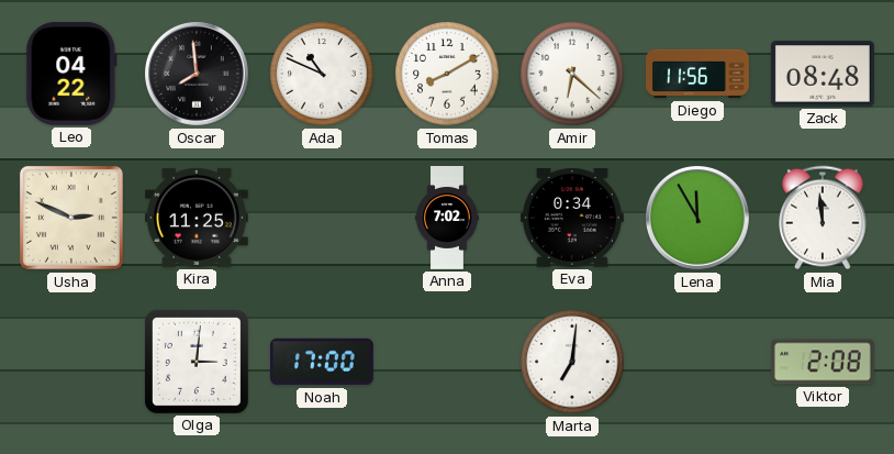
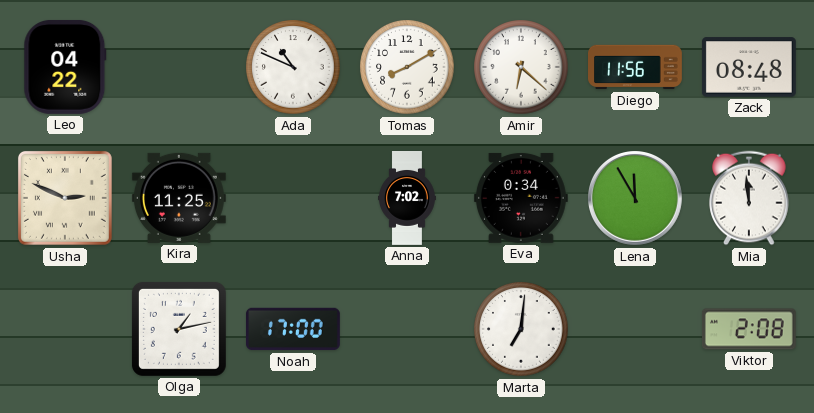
Oscar: 7:59 -> none (198, 75)
Olga: 3:01 -> 1:13 (179, 329)
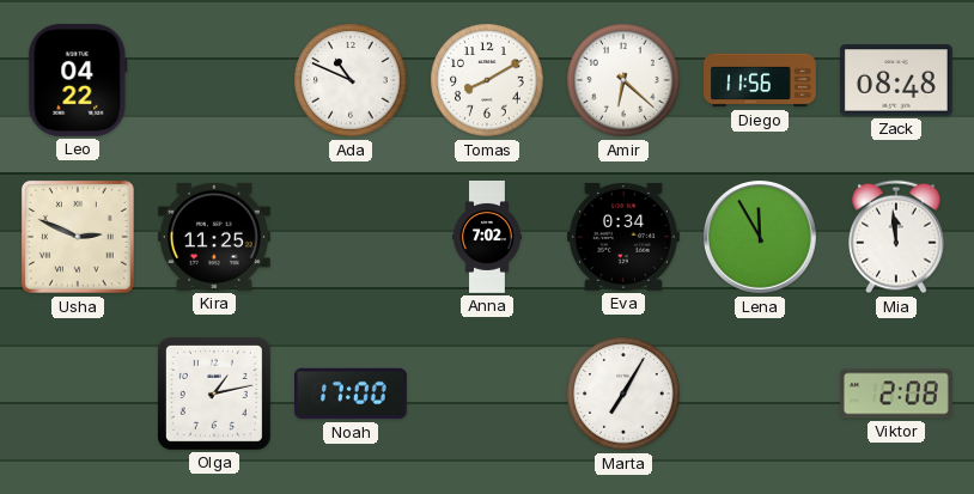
Marta: 7:01 -> 7:05 (623, 394)
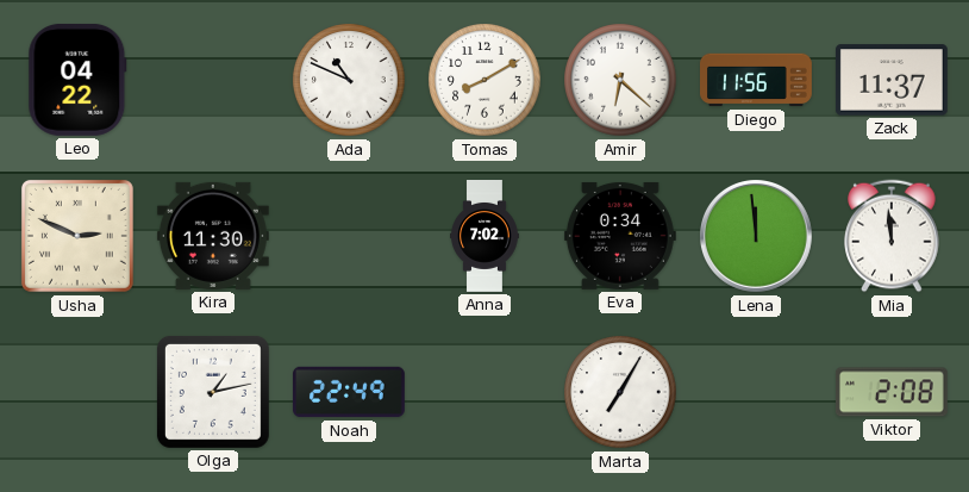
Zack: 08:48 -> 11:37 (892, 80)
Kira: 11:25 -> 11:30 (213, 236)
Lena: 11:55 -> 11:59 (757, 237)
Noah: 17:00 -> 22:49 (349, 392)
